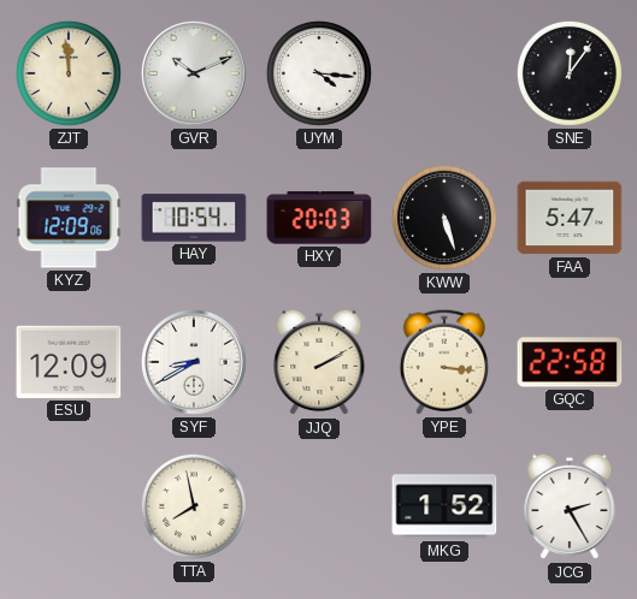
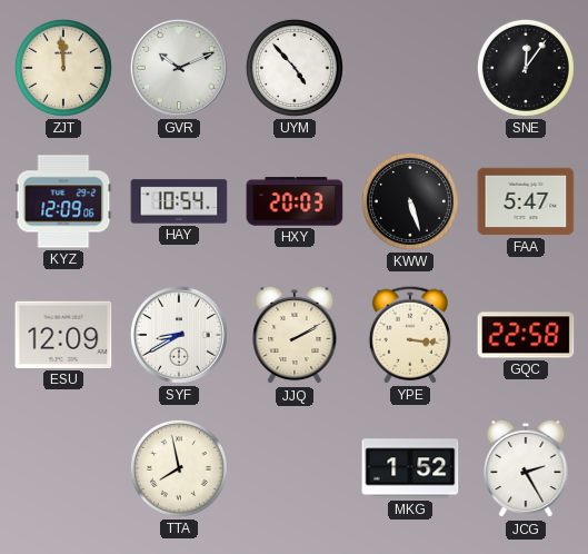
UYM: 4:16 -> 4:53 (295, 68)
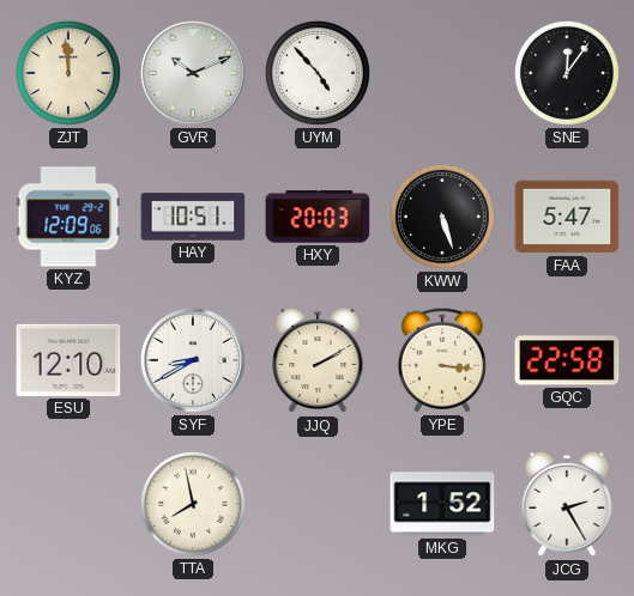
HAY: 10:54 -> 10:51 (193, 217)
ESU: 12:09 -> 12:10 (68, 360)
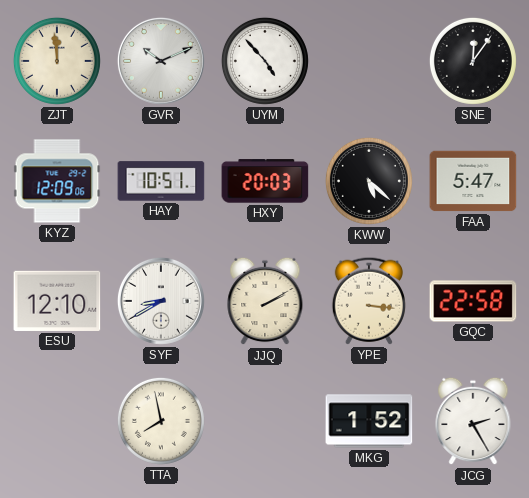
KWW: 5:27 -> 5:22 (369, 181)
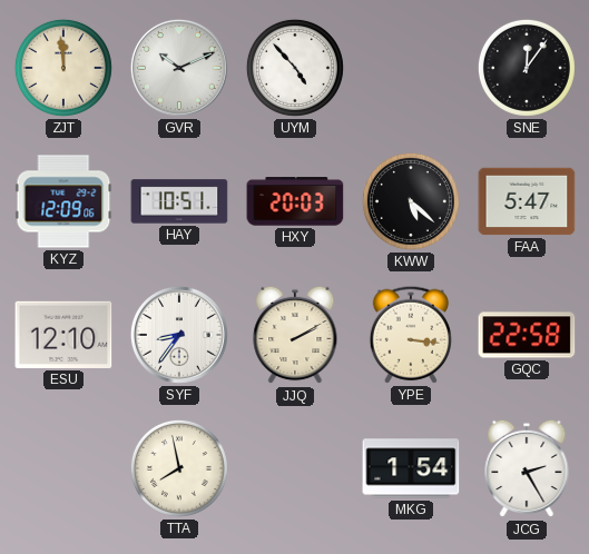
SYF: 8:40 -> 8:36 (179, 335)
MKG: 1:52 -> 1:54 (411, 468)
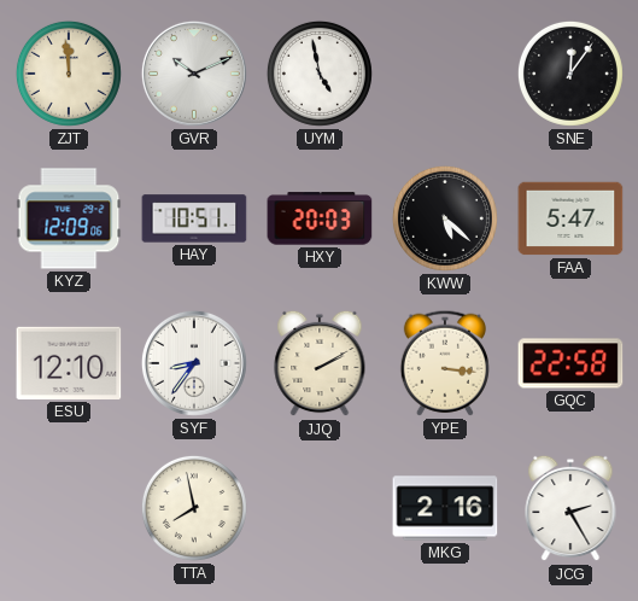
UYM: 4:53 -> 4:58 (320, 74)
MKG: 1:54 -> 2:16 (445, 508)
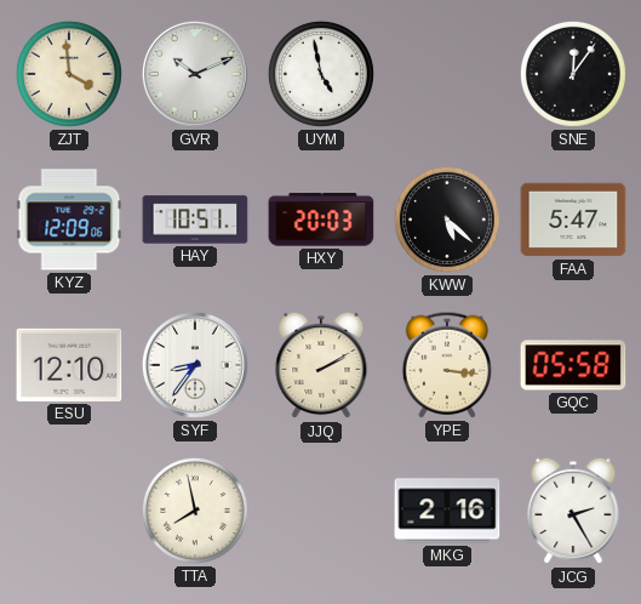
ZJT: 11:59 -> 3:59 (69, 74)
GQC: 22:58 -> 05:58 (573, 365)
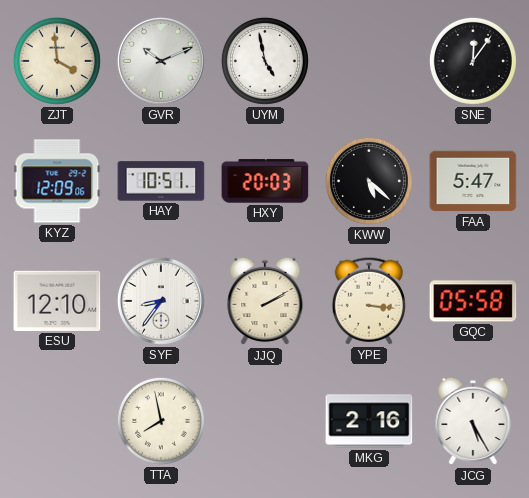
JCG: 2:25 -> 5:25 (473, 421)
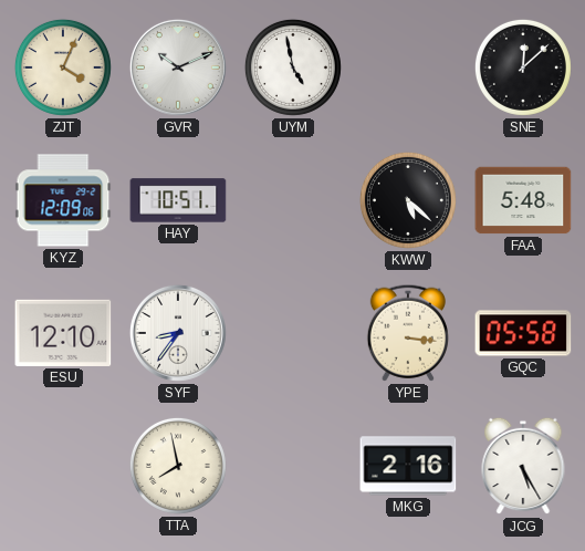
ZJT: 3:59 -> 4:04 (63, 67)
SNE: 12:06 -> 12:08 (523, 67)
HXY: 20:03 -> none (265, 181)
FAA: 5:47 -> 5:48 (523, 200)
JJQ: 2:10 -> none (265, 301)
